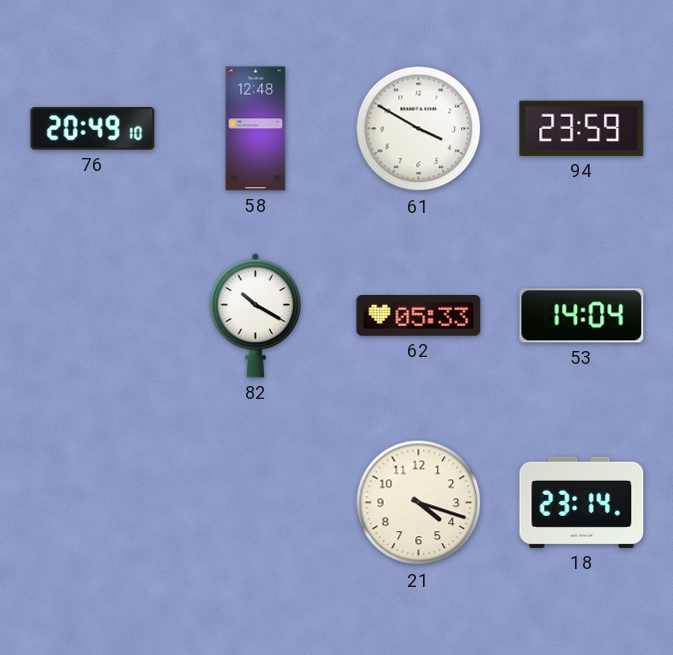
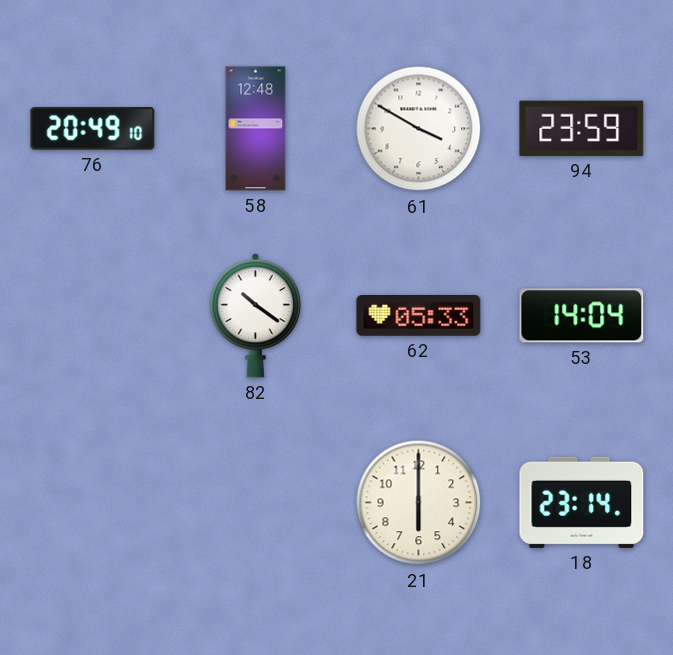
82: 10:20 -> 10:21 (255, 315)
21: 4:18 -> 6:00 (419, 503)
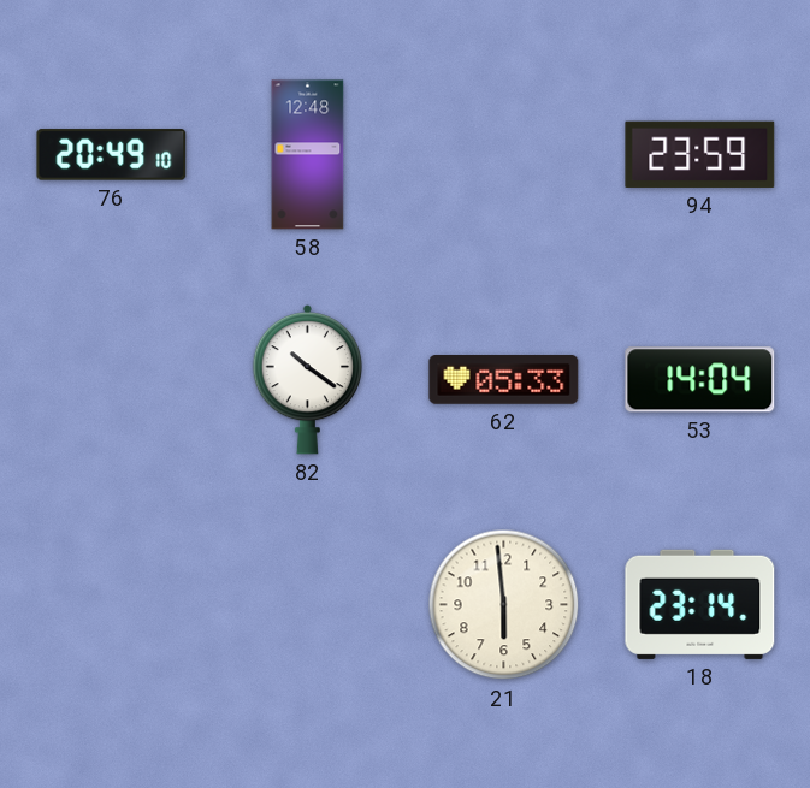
61: 3:50 -> none (419, 129)
21: 6:00 -> 5:59 (504, 605)
